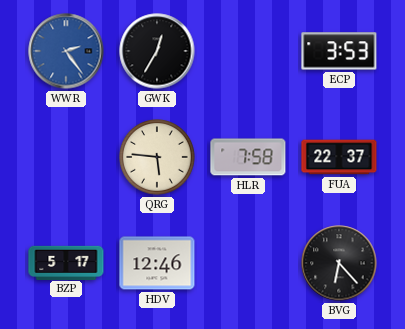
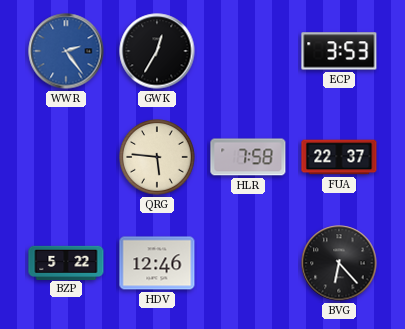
BZP: 5:17 -> 5:22 (66, 262)
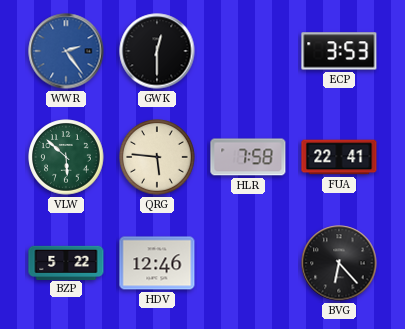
GWK: 12:35 -> 12:30 (157, 51)
VLW: none -> 5:52 (66, 157)
FUA: 22:37 -> 22:41 (339, 157)
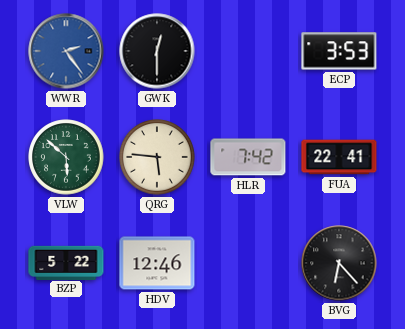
HLR: 7:58 -> 7:42 (248, 157)
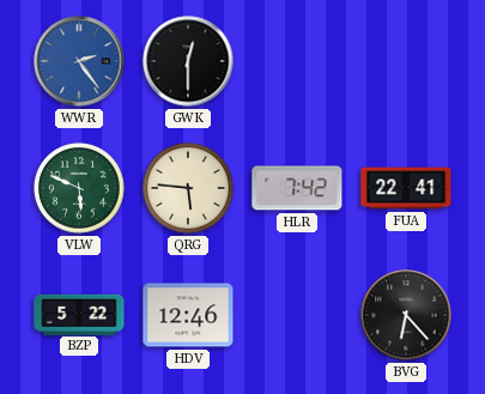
ECP: 3:53 -> none (339, 51)
VLW: 5:52 -> 5:49 (79, 188)
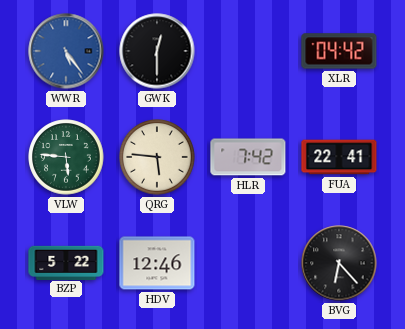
WWR: 2:24 -> 5:24 (66, 51)
XLR: none -> 04:42 (339, 51)
VLW: 5:49 -> 5:46 (66, 157)
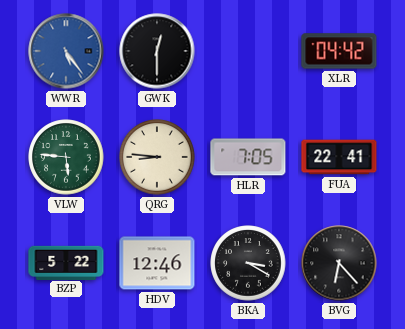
QRG: 5:46 -> 8:46 (157, 157)
HLR: 7:42 -> 7:05 (248, 157)
BKA: none -> 3:20 (248, 263)
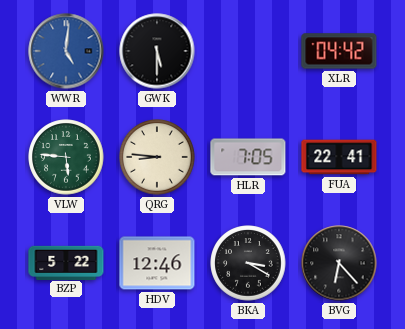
WWR: 5:24 -> 5:01 (66, 51)
GWK: 12:30 -> 5:30 (157, 51)
